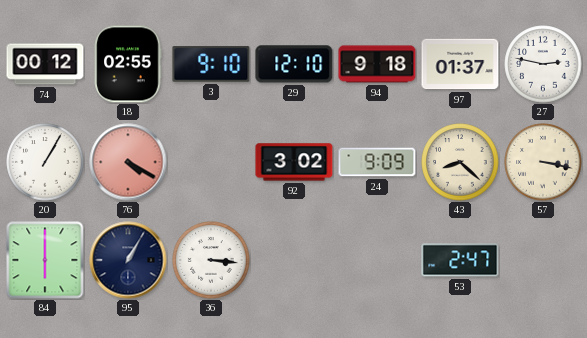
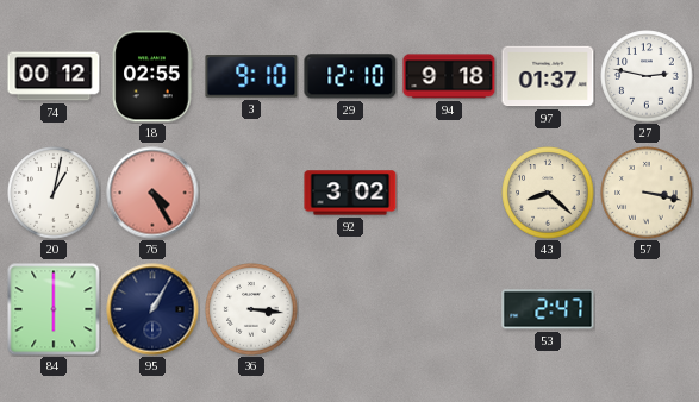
20: 1:05 -> 1:02 (54, 193)
76: 4:20 -> 4:25 (152, 193)
24: 9:09 -> none (377, 162)
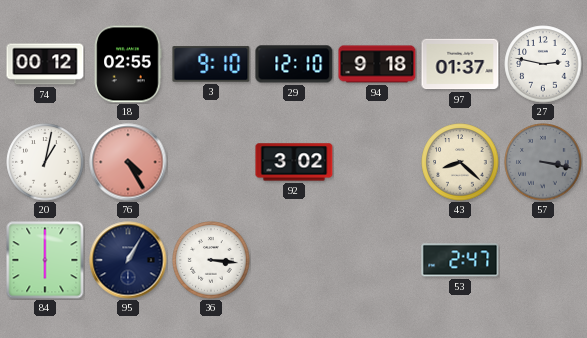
57 dial: cream -> grey (543, 162)
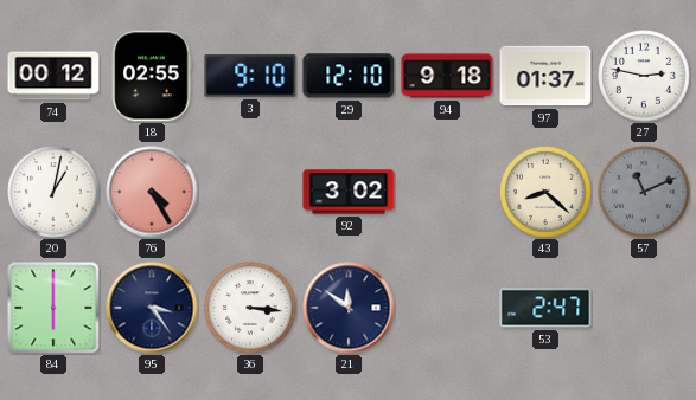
57: 3:17 -> 11:11 (644, 192)
95: 1:05 -> 3:24 (152, 308)
21: none -> 11:51 (349, 308)
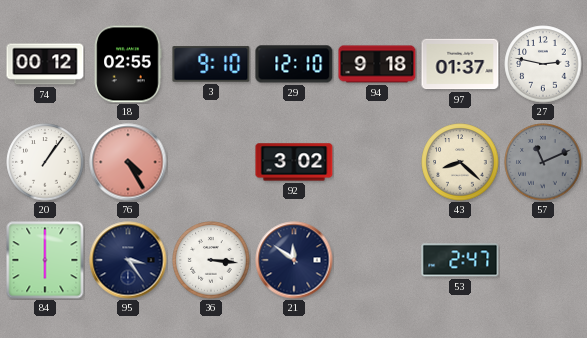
20: 1:02 -> 1:06 (45, 162)
